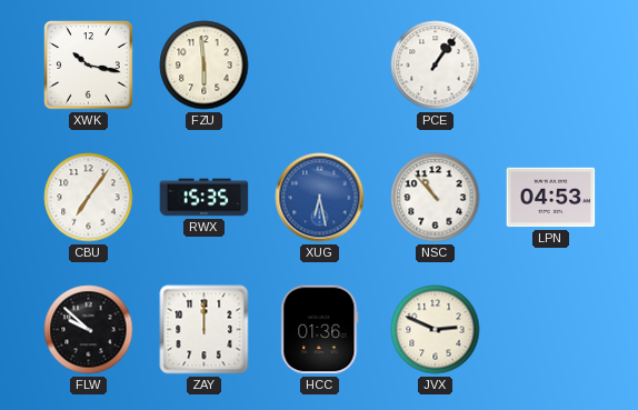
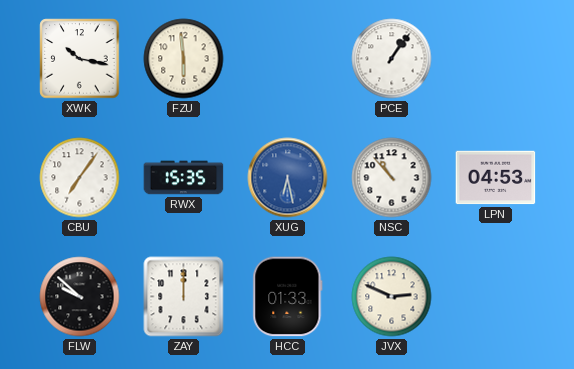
HCC: 01:36 -> 01:33 (288, 297)
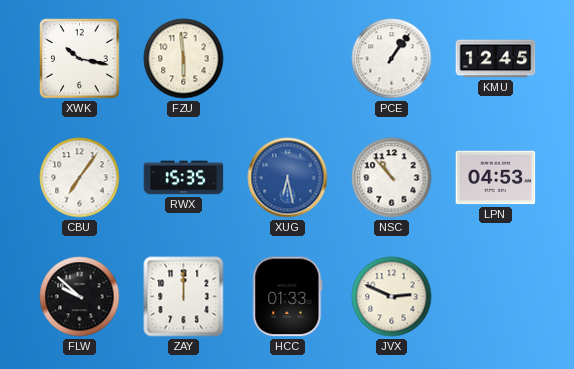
KMU: none -> 12:45 (496, 59)
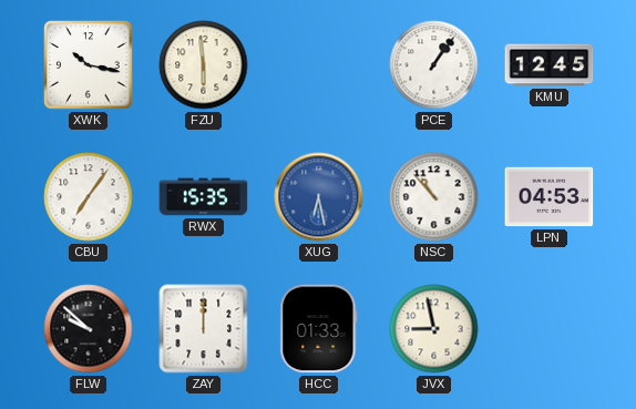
JVX: 2:49 -> 8:58 (434, 329)
